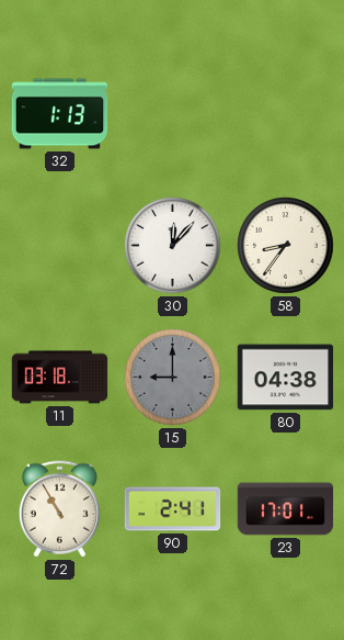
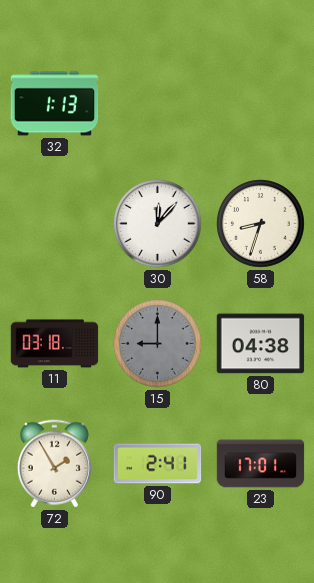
58: 8:36 -> 8:33 (261, 224)
72: 10:55 -> 1:55 (54, 464)
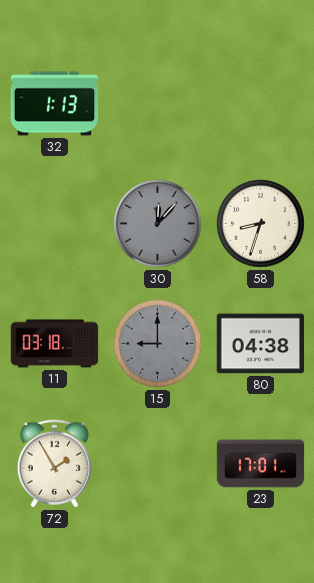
30 dial: white -> grey (158, 224)
90: 2:41 -> none (158, 464)
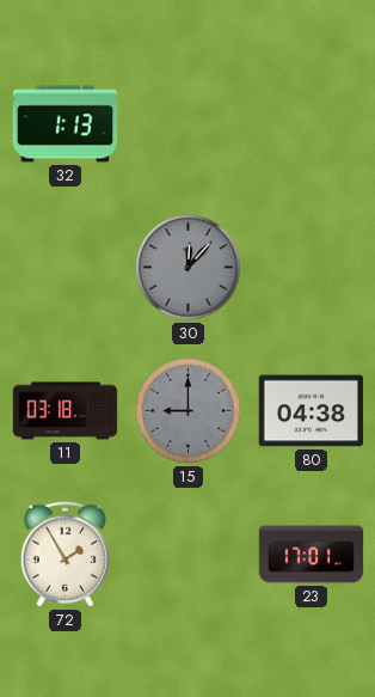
58: 8:33 -> none (261, 224)
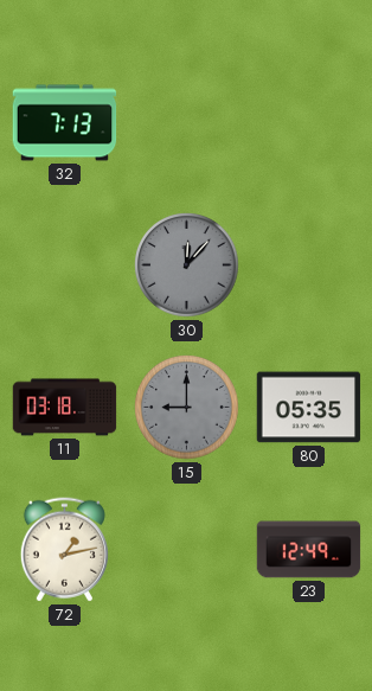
32: 1:13 -> 7:13 (65, 123)
80: 04:38 -> 05:35 (309, 408)
72: 1:55 -> 1:13 (64, 550)
23: 17:01 -> 12:49 (309, 550)
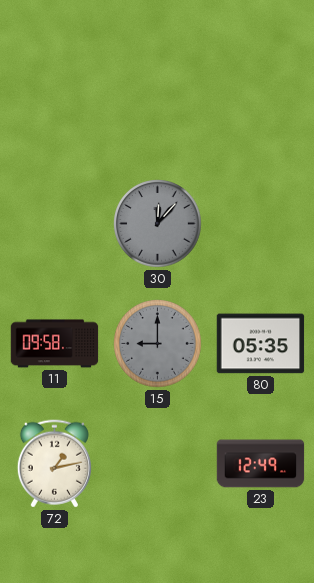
32: 7:13 -> none (65, 123)
11: 03:18 -> 09:58 (55, 344)
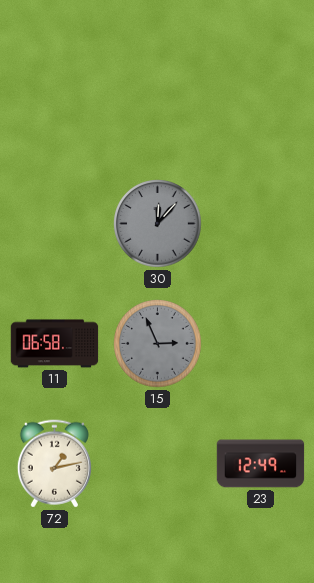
11: 09:58 -> 06:58 (55, 344)
15: 9:00 -> 2:56 (158, 344)
80: 05:35 -> none (261, 344)
